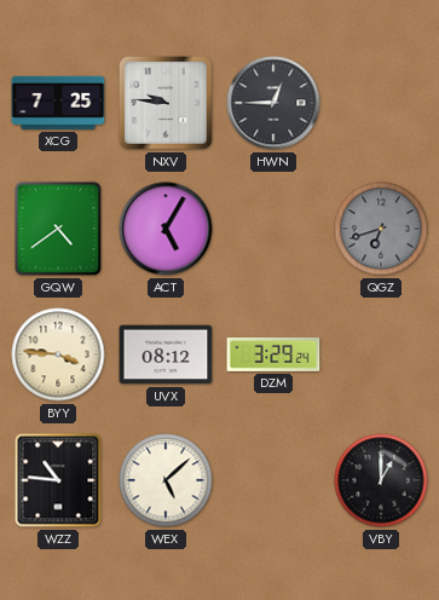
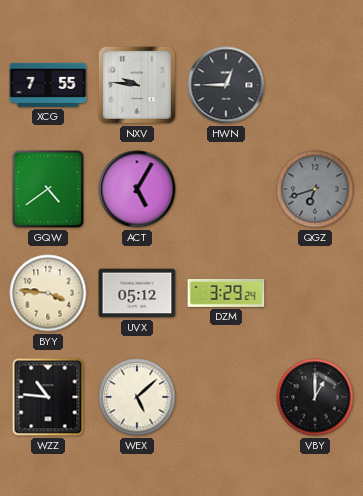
XCG: 7:25 -> 7:55 (48, 85)
UVX: 08:12 -> 05:12 (137, 293)
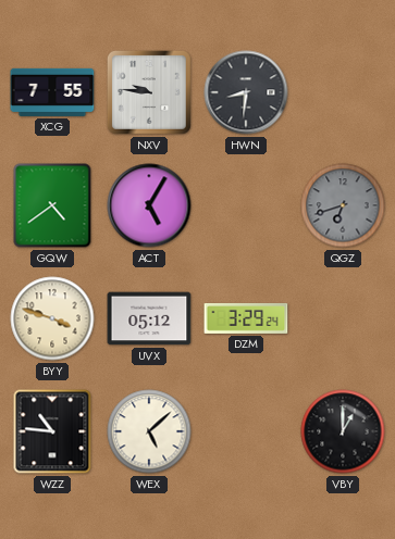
HWN: 12:45 -> 8:31 (246, 92)
BYY: 3:46 -> 3:48 (52, 318)
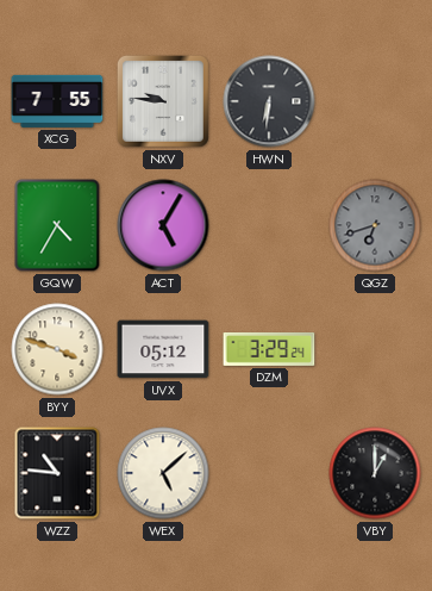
HWN: 8:31 -> 6:31 (269, 101)
GQW: 4:39 -> 4:35 (57, 225)
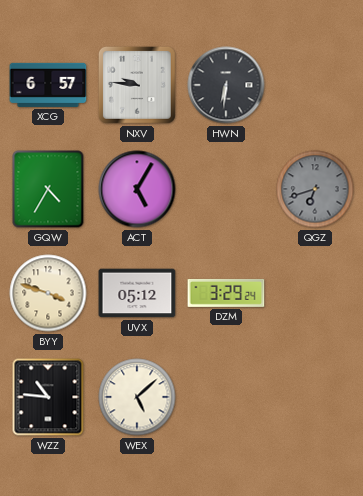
XCG: 7:55 -> 6:57 (48, 85)
VBY: 1:00 -> none (375, 473)
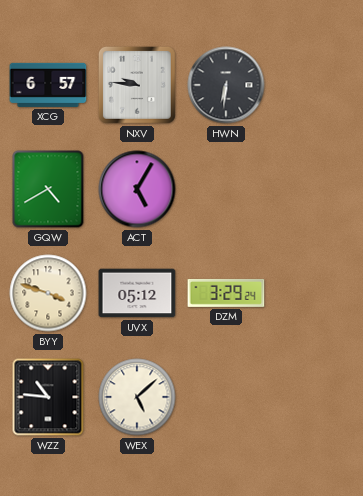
GQW: 4:35 -> 4:40 (48, 189)
QGZ: 6:42 -> none (315, 189)
